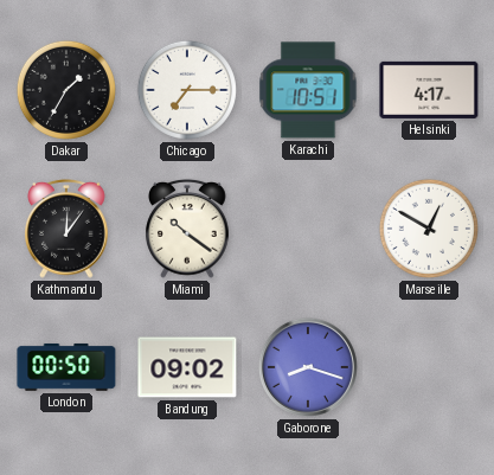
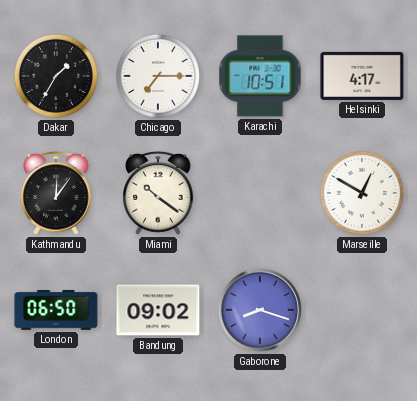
London: 00:50 -> 06:50 (56, 310)
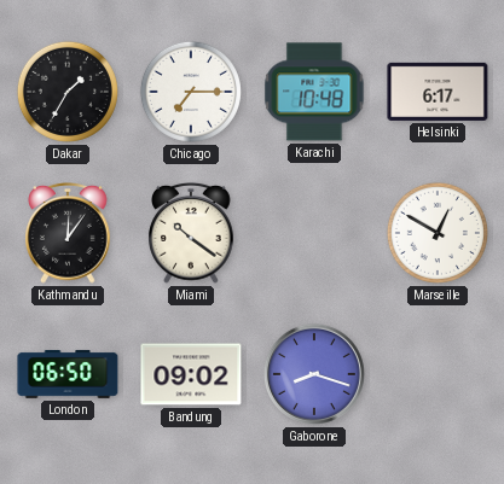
Karachi: 10:51 -> 10:48 (314, 92)
Helsinki: 4:17 -> 6:17 (438, 92)
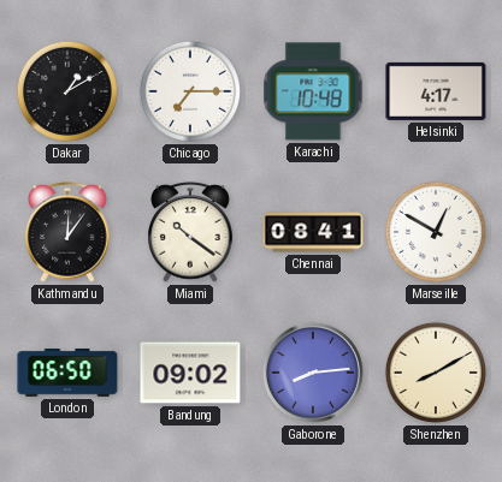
Dakar: 1:35 -> 1:10 (67, 91)
Helsinki: 6:17 -> 4:17 (436, 91)
Chennai: none -> 08:41 (313, 232)
Gaborone: 8:18 -> 8:14 (313, 373)
Shenzhen: none -> 8:10 (436, 373)
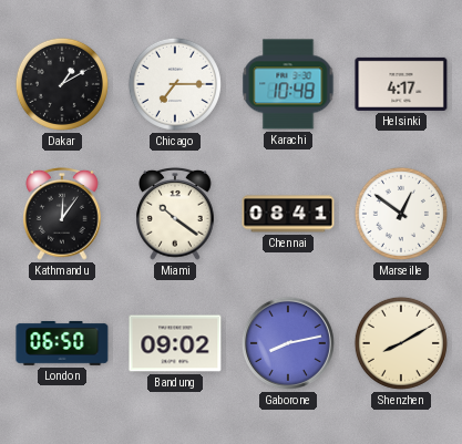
Marseille: 12:50 -> 12:51 (401, 214)
Gaborone: 8:14 -> 8:13 (288, 343)
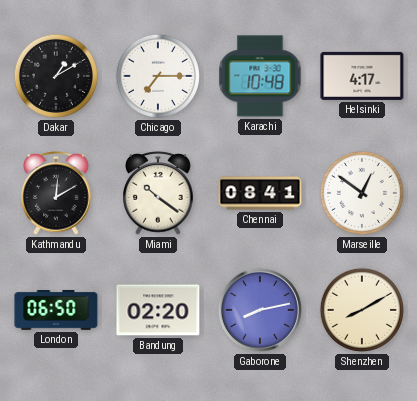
Kathmandu: 12:06 -> 12:10 (56, 193)
Bandung: 09:02 -> 02:20 (158, 310)
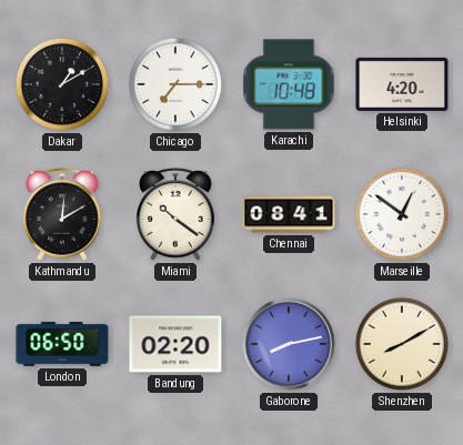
Helsinki: 4:17 -> 4:20 (402, 84)
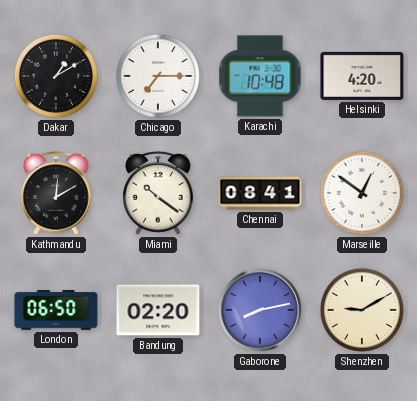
Shenzhen: 8:10 -> 9:10 (362, 310)
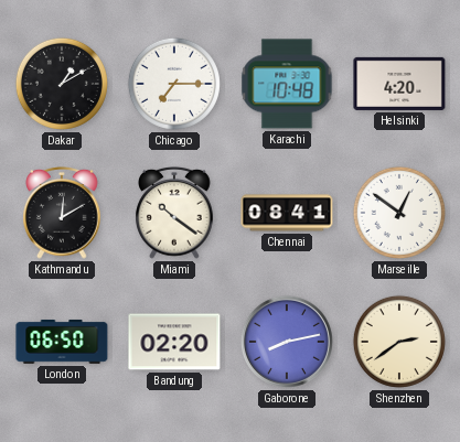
Shenzhen: 9:10 -> 2:39 (399, 342)
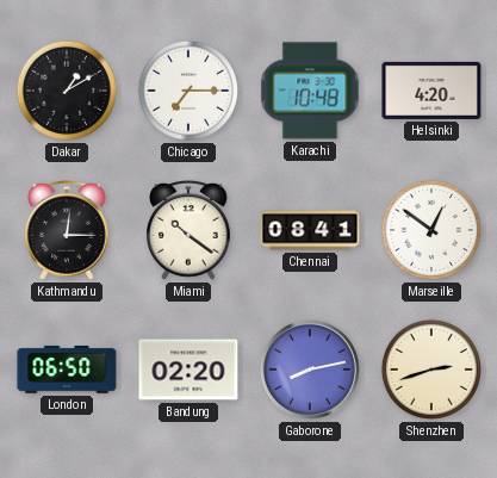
Kathmandu: 12:10 -> 12:15 (67, 230)
Shenzhen: 2:39 -> 2:42 (431, 370)
